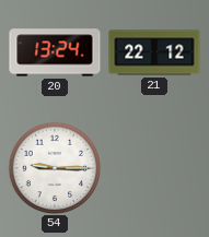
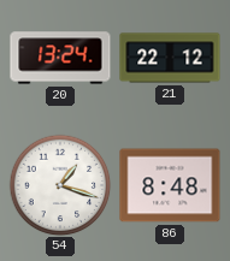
54: 9:15 -> 1:18 (60, 185)
86: none -> 8:48 (170, 185)
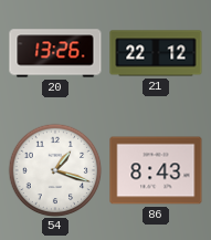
20: 13:24 -> 13:26 (55, 53)
86: 8:48 -> 8:43 (156, 170)
